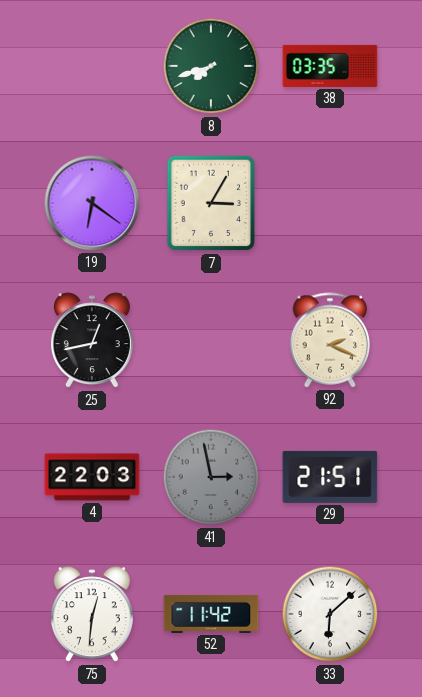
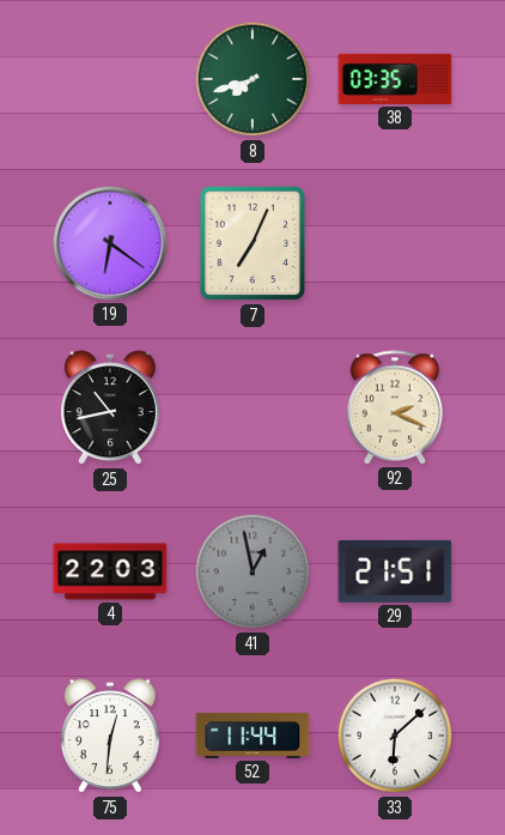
7: 3:05 -> 7:04 (252, 243)
25: 12:43 -> 10:43 (110, 409)
41: 2:58 -> 12:58 (252, 571)
52: 11:42 -> 11:44 (252, 736)
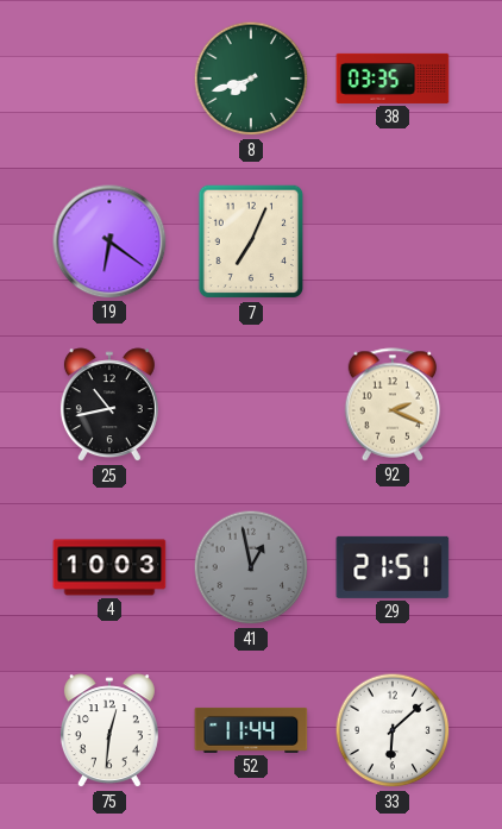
4: 22:03 -> 10:03 (109, 567)
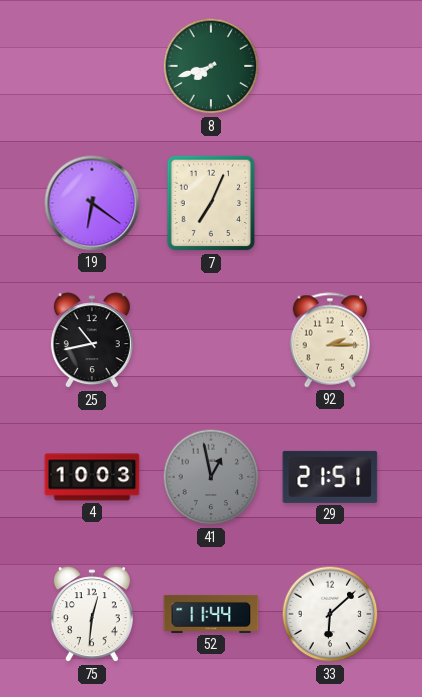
38: 03:35 -> none (393, 78)
92: 2:19 -> 2:15 (330, 340)
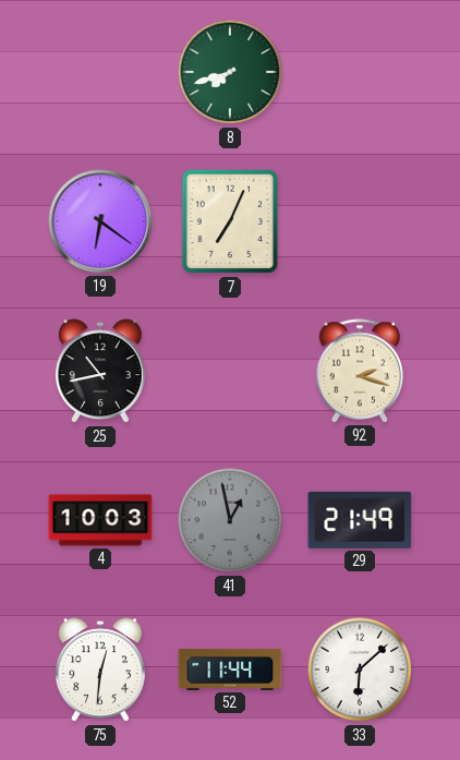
92: 2:15 -> 2:18 (360, 371)
29: 21:51 -> 21:49 (360, 520)
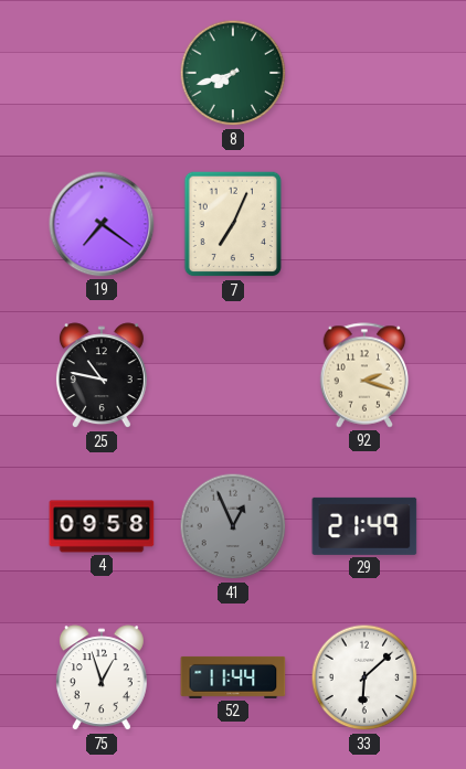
19: 6:21 -> 7:21 (102, 224)
25: 10:43 -> 10:47 (102, 376)
4: 10:03 -> 09:58 (102, 526)
41: 12:58 -> 12:56 (233, 526)
75: 12:31 -> 12:57 (102, 679)
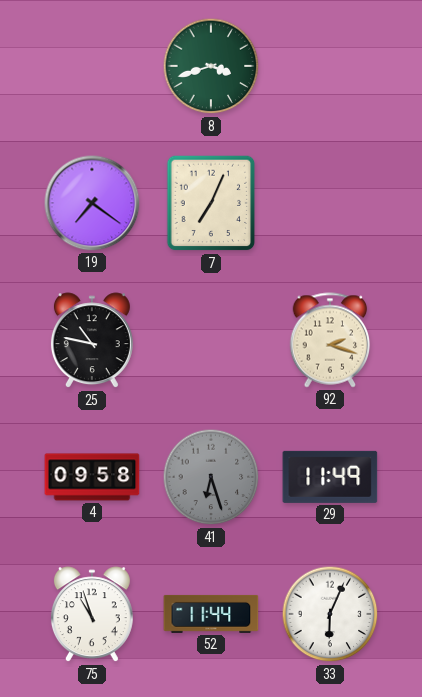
8: 7:42 -> 3:42 (211, 66)
41: 12:56 -> 6:27 (211, 477)
29: 21:49 -> 11:49 (330, 477)
75: 12:57 -> 10:57 (92, 615)
33: 6:08 -> 6:04 (330, 614)
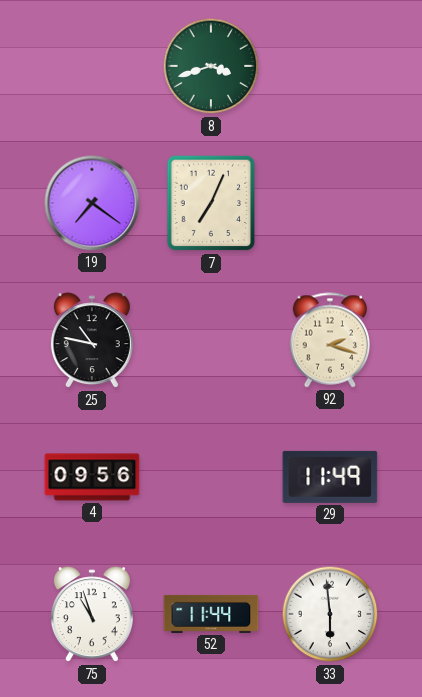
4: 09:58 -> 09:56 (92, 477)
41: 6:27 -> none (211, 477)
33: 6:04 -> 5:59 (330, 614)
